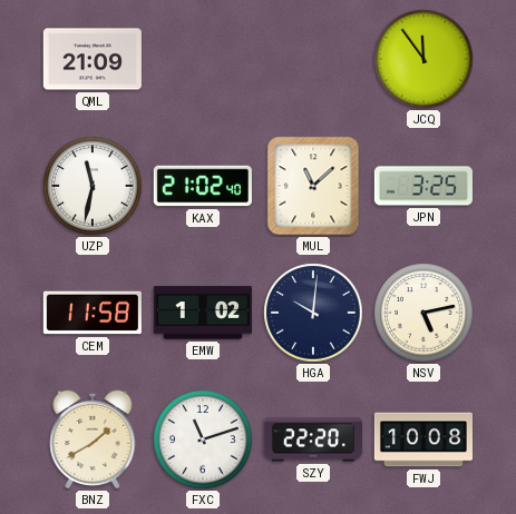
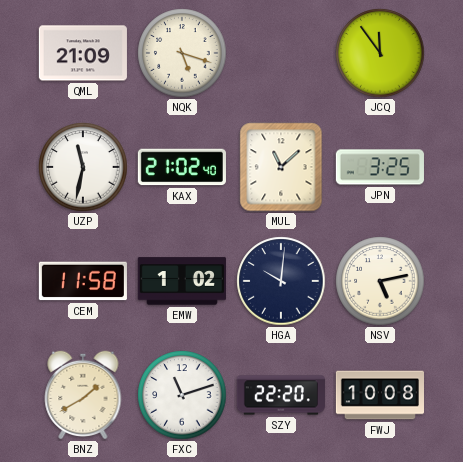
NQK: none -> 5:18 (182, 53)
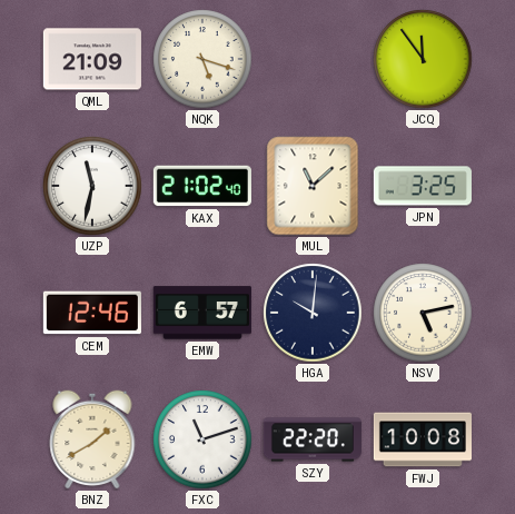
CEM: 11:58 -> 12:46 (92, 313)
EMW: 1:02 -> 6:57 (202, 313)
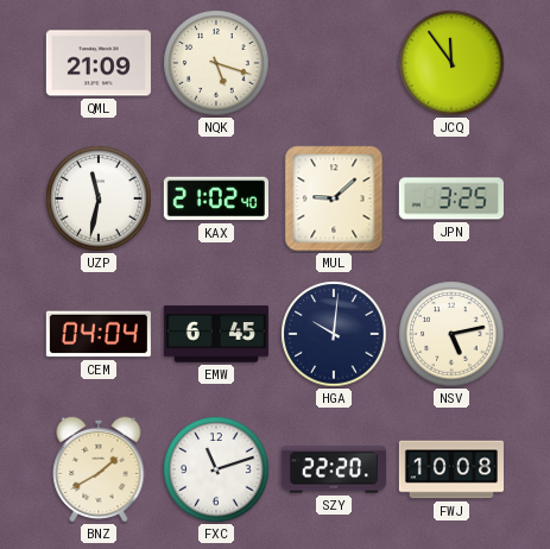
MUL: 11:08 -> 9:08 (334, 198)
CEM: 12:46 -> 04:04 (99, 334)
EMW: 6:57 -> 6:45 (216, 334)
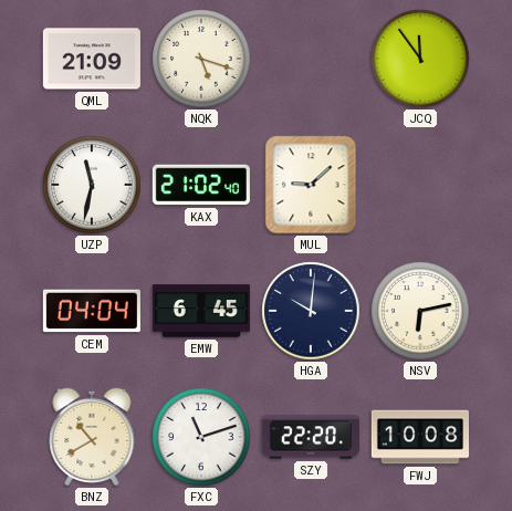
JPN: 3:25 -> none (451, 198)
NSV: 5:13 -> 6:13 (420, 311)
BNZ: 1:40 -> 10:40 (92, 437)
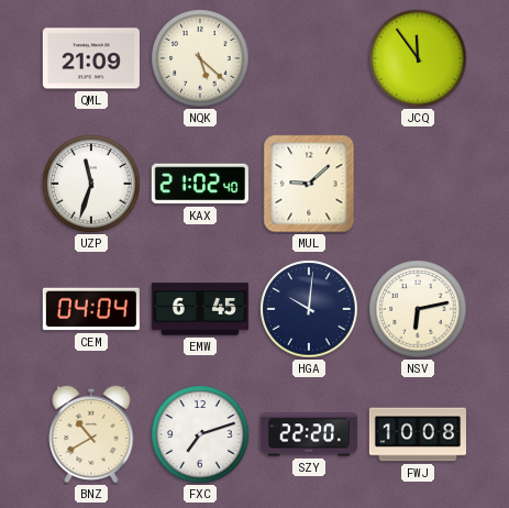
NQK: 5:18 -> 5:22 (200, 58)
UZP: 11:32 -> 11:33 (91, 184)
FXC: 11:12 -> 7:12 (200, 434)
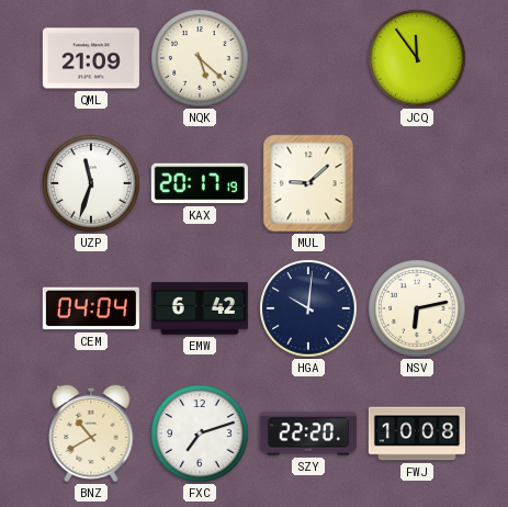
KAX: 21:02 -> 20:17 (200, 183)
EMW: 6:45 -> 6:42 (200, 308)
